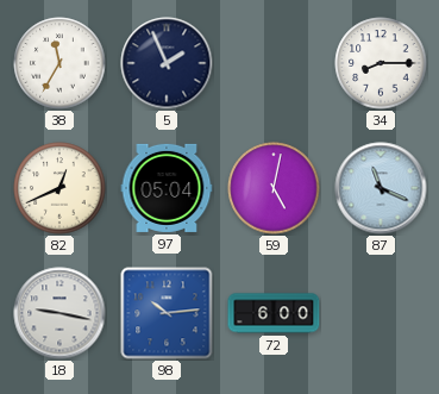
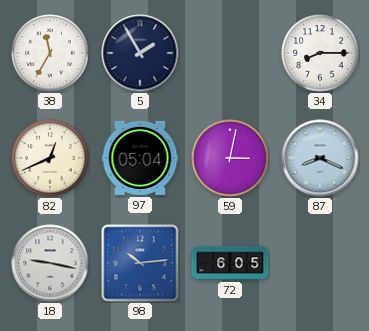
5: 1:56 -> 1:55 (140, 53)
59: 5:02 -> 3:02 (230, 158)
87: 11:19 -> 8:19 (320, 158)
72: 6:00 -> 6:05 (230, 263)
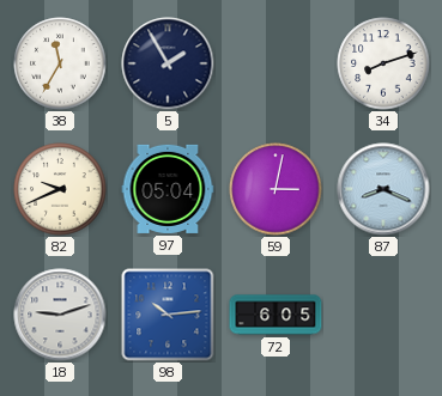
34: 8:15 -> 8:12 (383, 63)
82: 12:41 -> 9:41 (60, 189)
18: 9:17 -> 9:12 (60, 315)
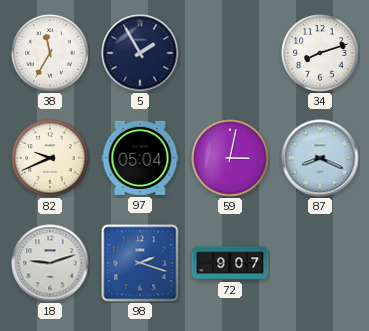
98: 10:14 -> 2:18 (140, 263)
72: 6:05 -> 9:07 (230, 263)
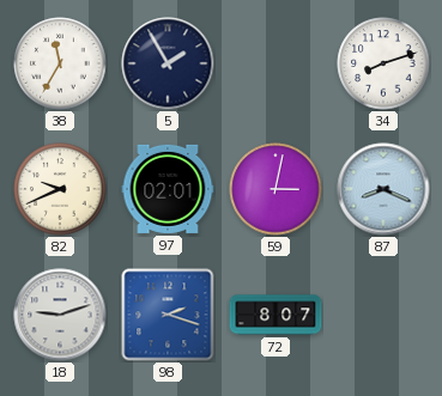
97: 05:04 -> 02:01 (168, 189)
72: 9:07 -> 8:07 (276, 315)
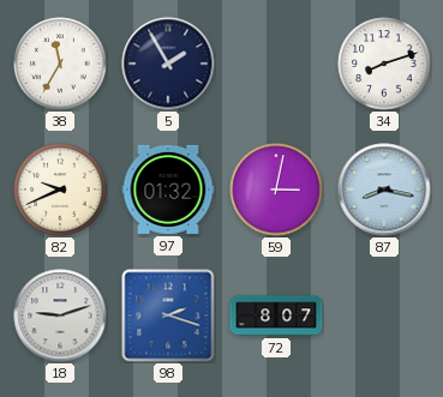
97: 02:01 -> 01:32 (168, 190)
87: 8:19 -> 8:17 (384, 190)
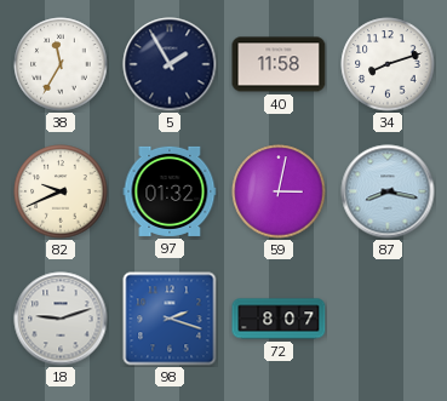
40: none -> 11:58 (279, 64)
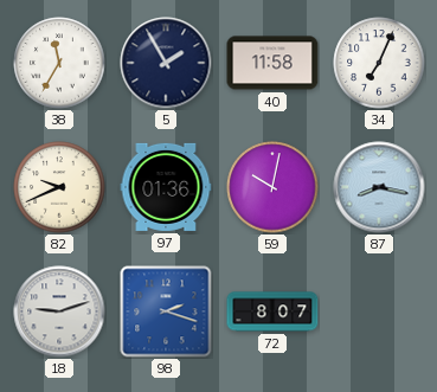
34: 8:12 -> 7:04 (379, 63)
97: 01:32 -> 01:36 (166, 187)
59: 3:02 -> 10:02 (272, 187)
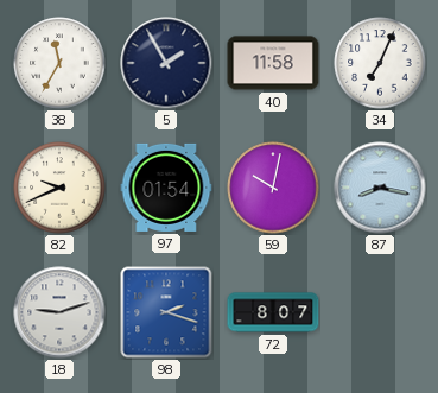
97: 01:36 -> 01:54 (166, 188)
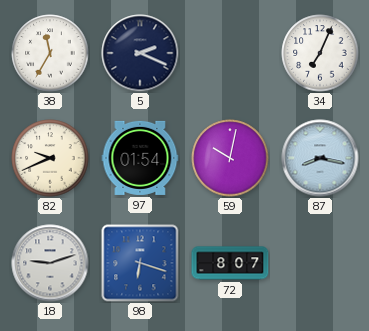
5: 1:55 -> 2:19 (140, 53)
40: 11:58 -> none (273, 63)
98: 2:18 -> 6:18 (140, 263)
